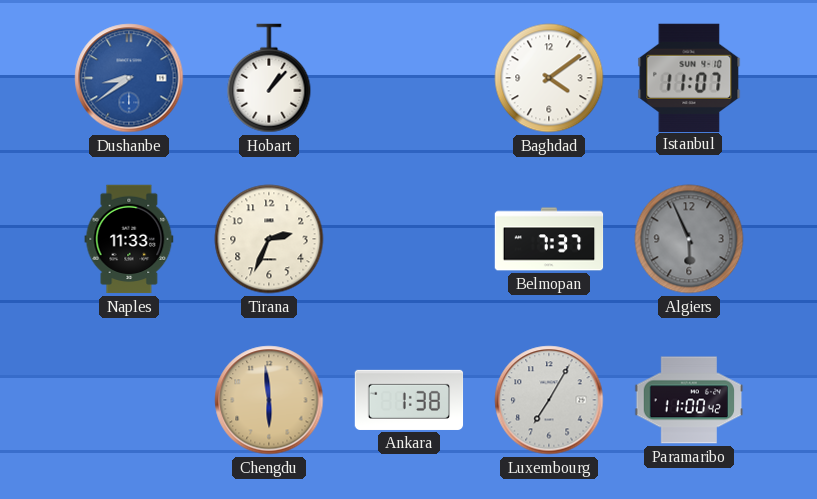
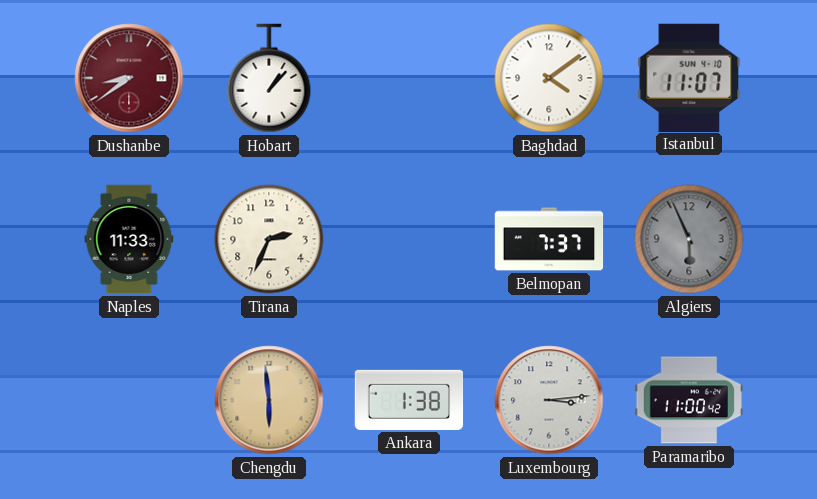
Dushanbe dial: blue -> burgundy (129, 78)
Luxembourg: 7:05 -> 3:14 (549, 400)
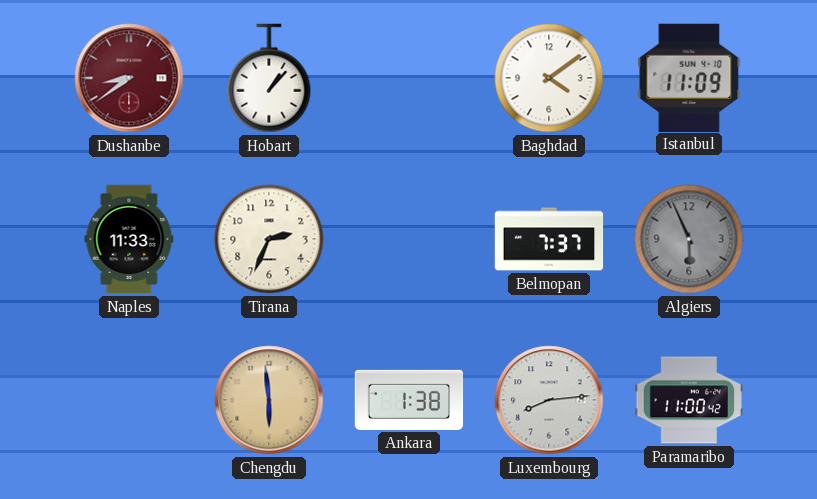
Istanbul: 11:07 -> 11:09 (689, 77)
Luxembourg: 3:14 -> 8:14 (549, 400)
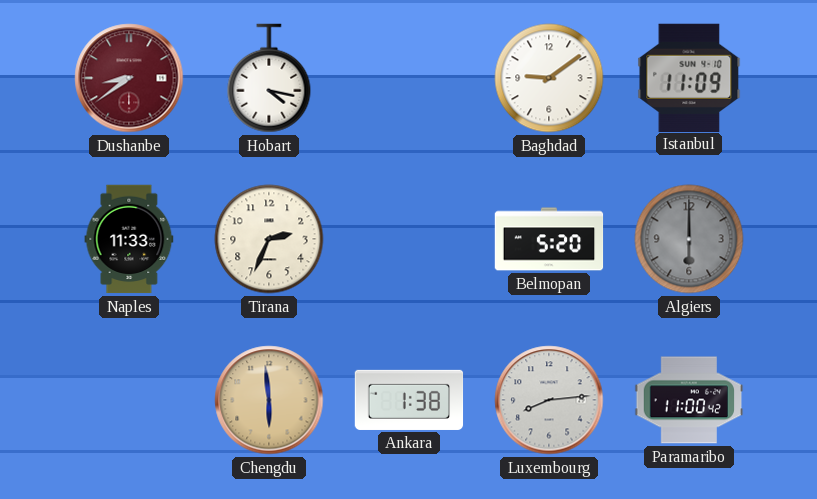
Hobart: 1:07 -> 4:17 (269, 78)
Baghdad: 4:09 -> 9:09 (549, 78)
Belmopan: 7:37 -> 5:20 (549, 239)
Algiers: 5:56 -> 6:00 (689, 239)
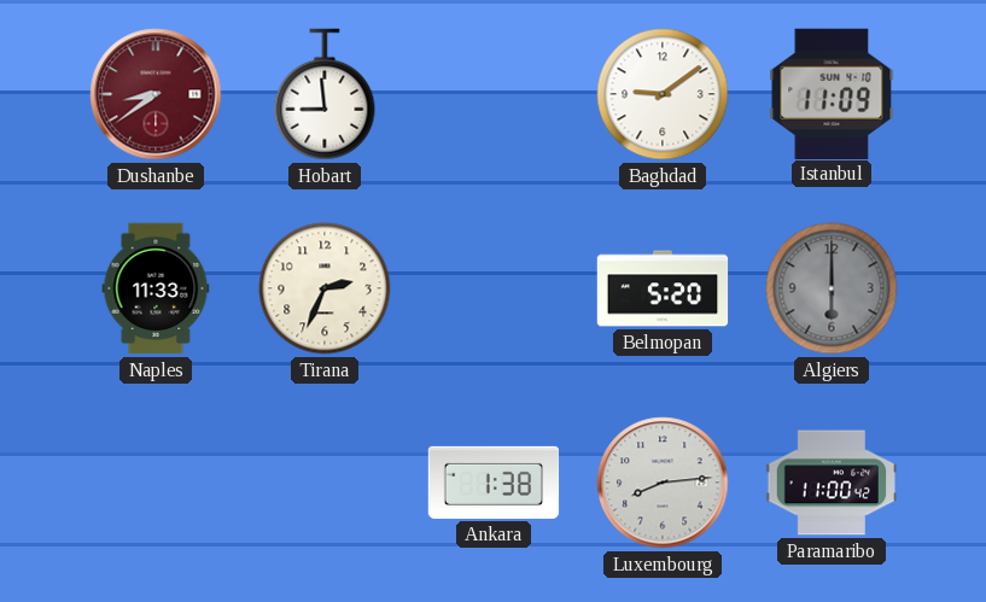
Hobart: 4:17 -> 8:59 (325, 94)
Chengdu: 5:59 -> none (269, 400)
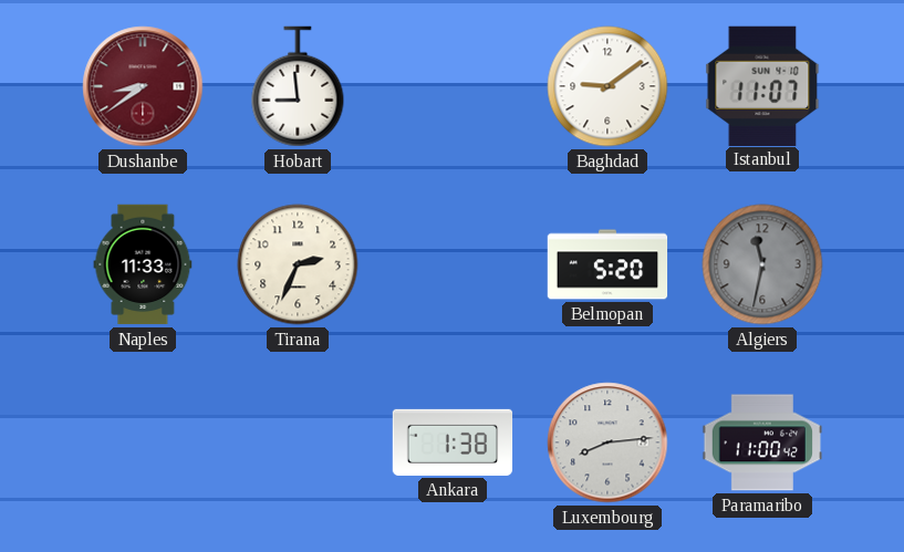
Istanbul: 11:09 -> 11:07 (762, 85)
Algiers: 6:00 -> 11:32 (762, 264)
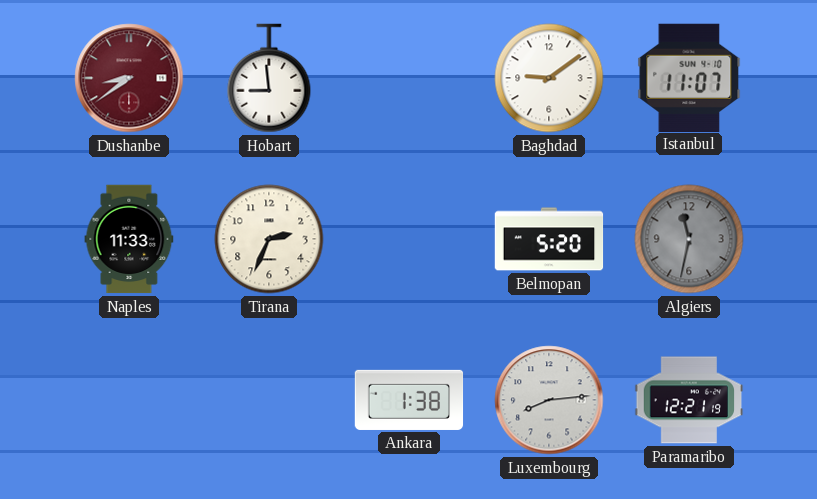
Paramaribo: 11:00 -> 12:21 (689, 400)
